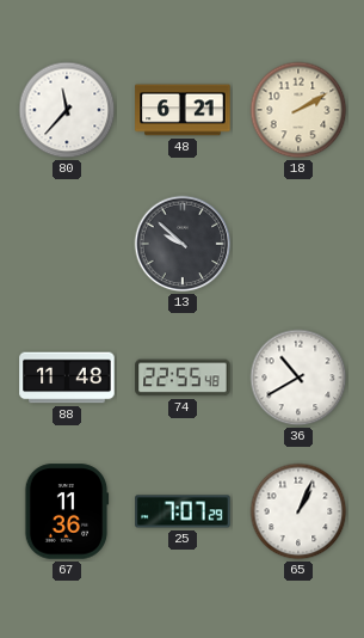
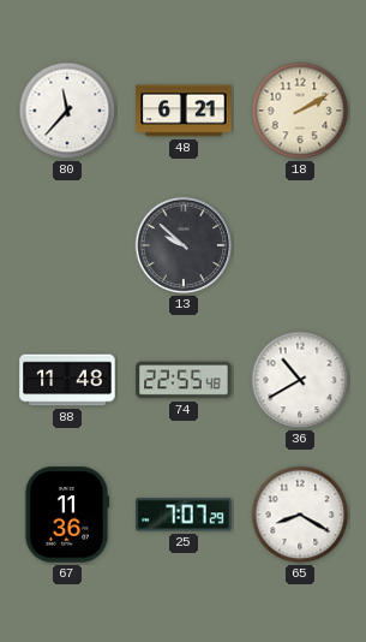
65: 1:04 -> 8:20 (300, 515)
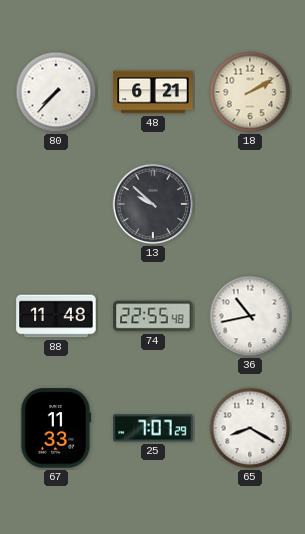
80: 11:37 -> 7:37 (56, 92)
36: 10:40 -> 10:43 (250, 316)
67: 11:36 -> 11:33 (56, 428)
